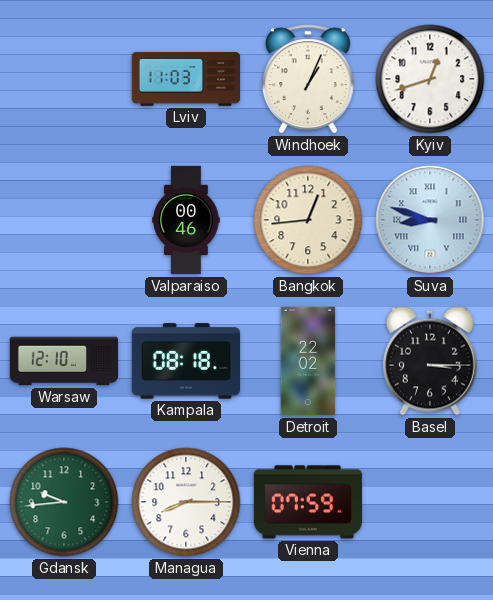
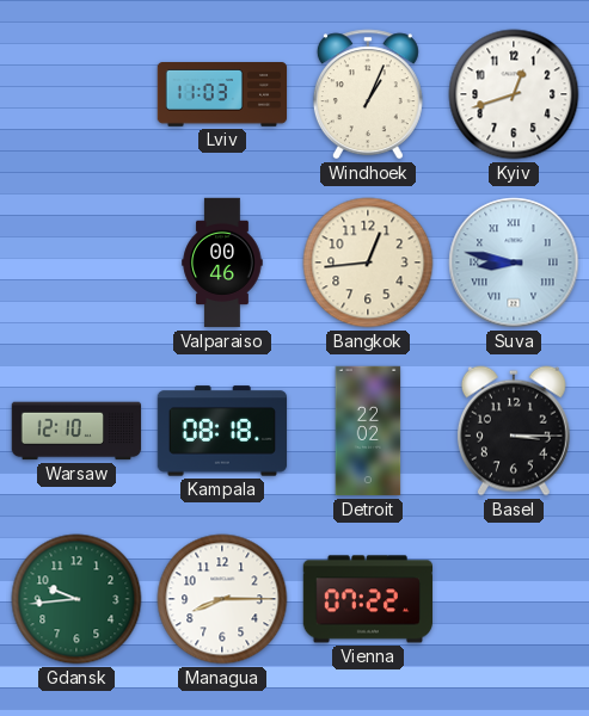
Suva: 8:48 -> 8:47 (514, 263)
Vienna: 07:59 -> 07:22 (367, 599)
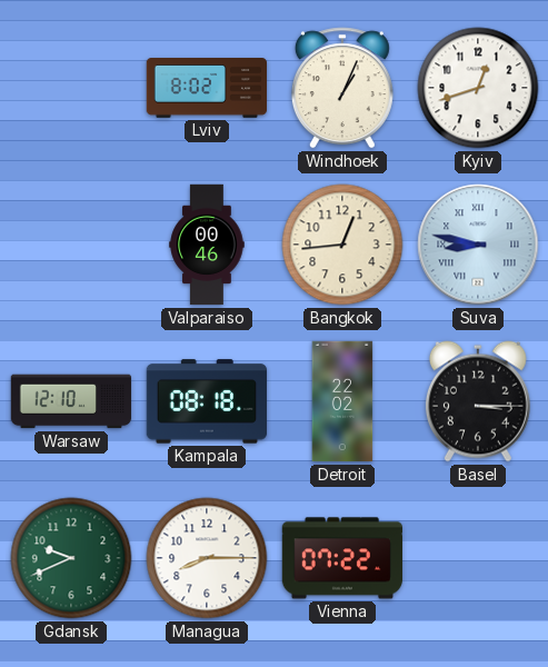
Lviv: 11:03 -> 8:02 (207, 89)
Gdansk: 9:44 -> 9:41 (71, 558)
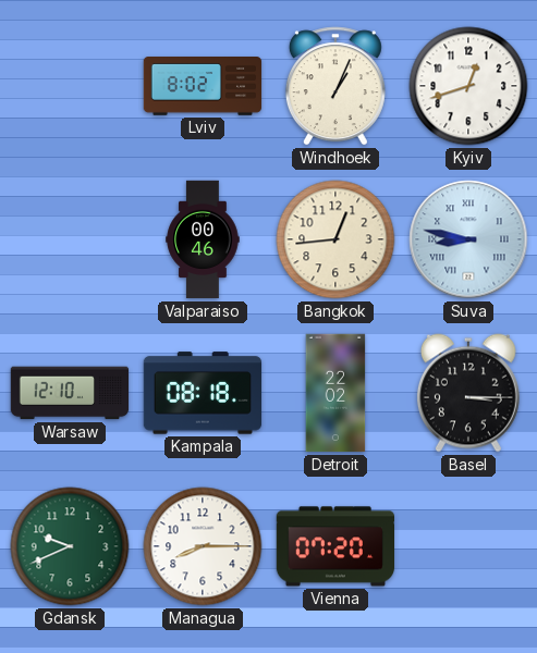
Vienna: 07:22 -> 07:20 (334, 546)
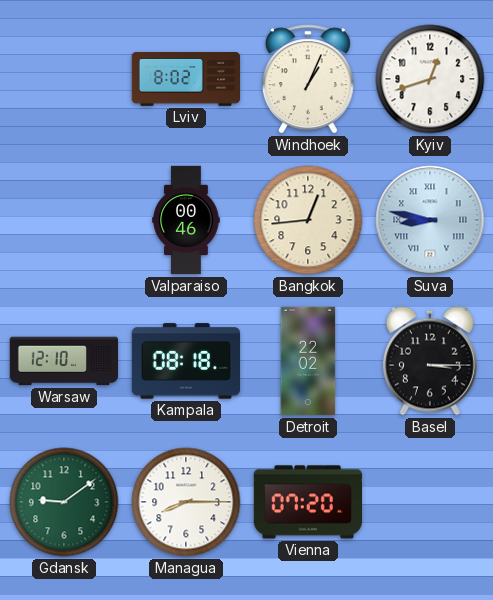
Gdansk: 9:41 -> 9:09 (64, 502)
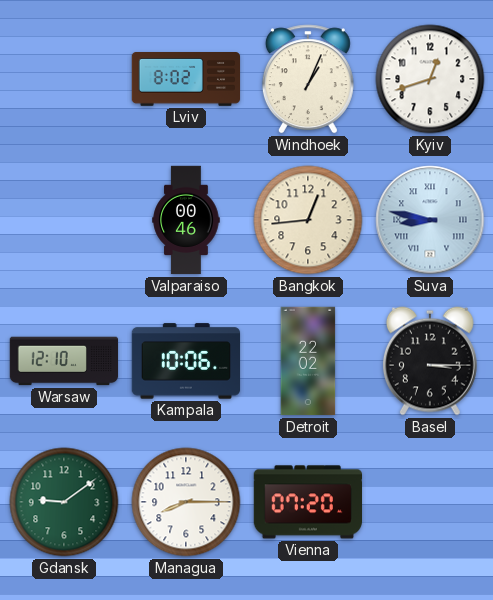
Kampala: 08:18 -> 10:06 (186, 361)
